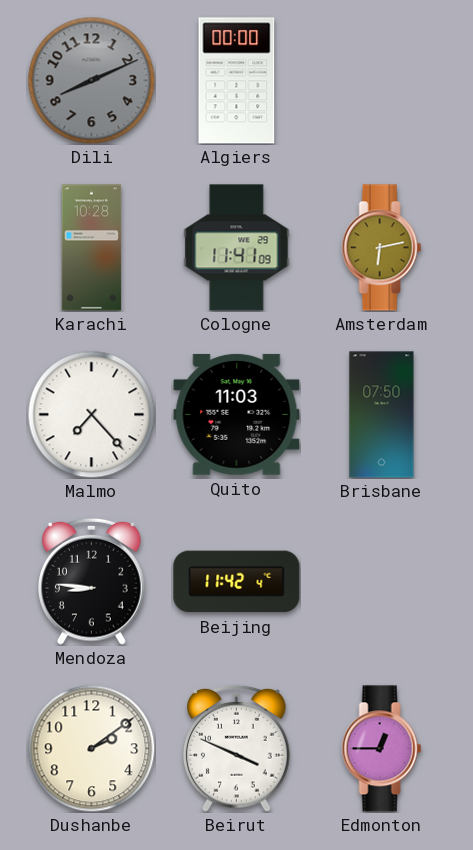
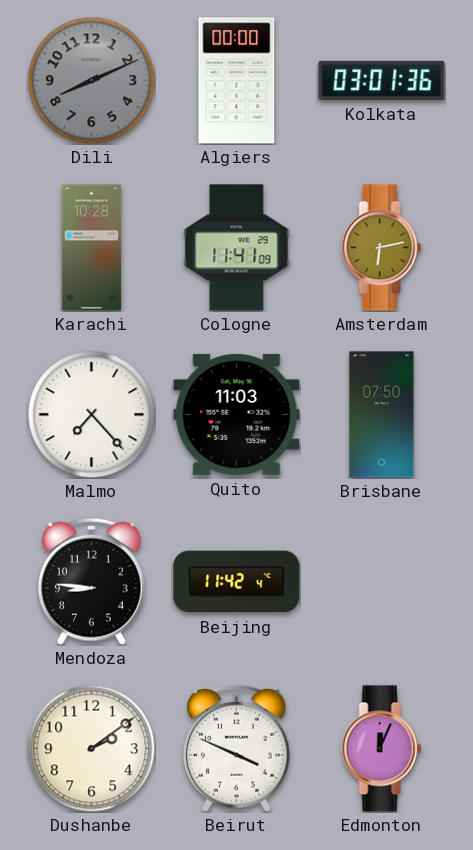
Kolkata: none -> 03:01 (382, 80)
Edmonton: 12:45 -> 12:04 (382, 749)
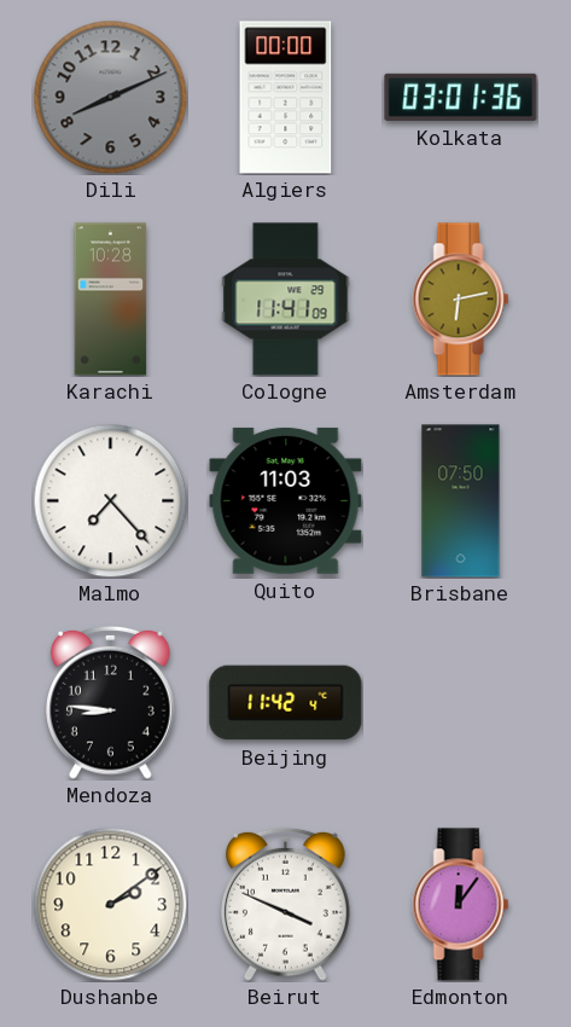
Edmonton: 12:04 -> 12:06 (461, 905)
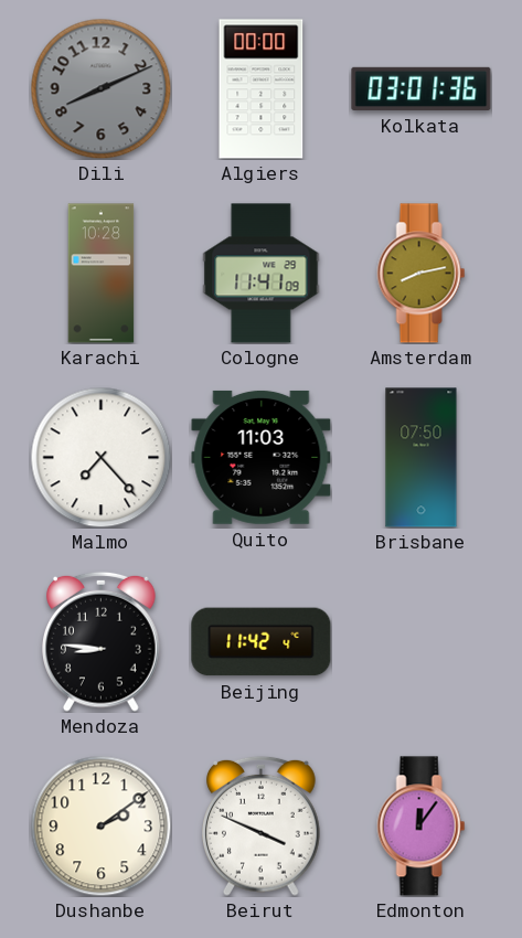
Amsterdam: 6:13 -> 8:13 (422, 274)
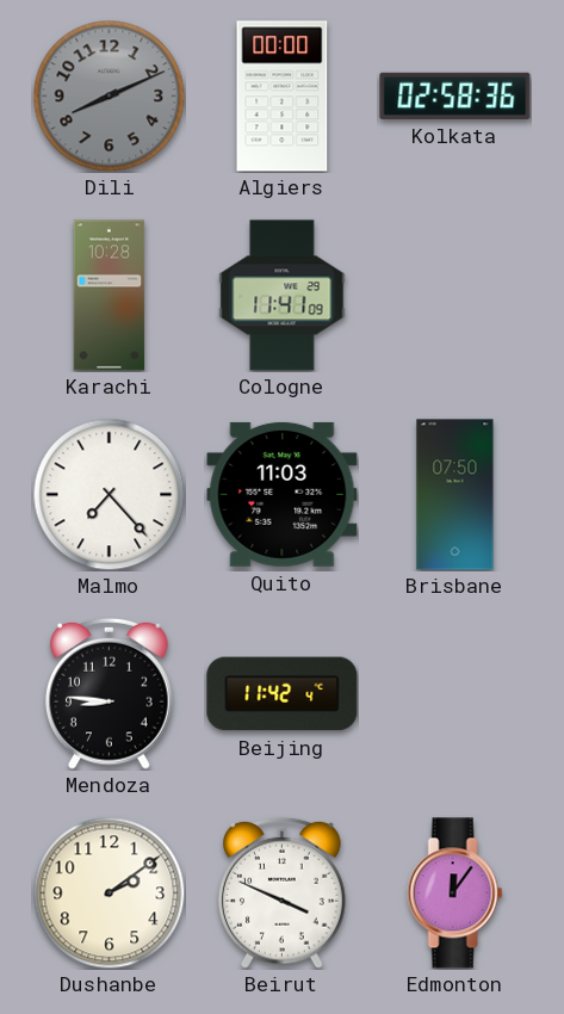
Kolkata: 03:01 -> 02:58 (455, 95)
Amsterdam: 8:13 -> none (422, 274)
